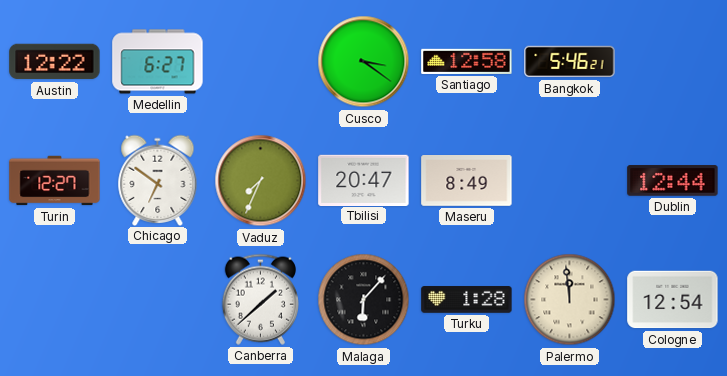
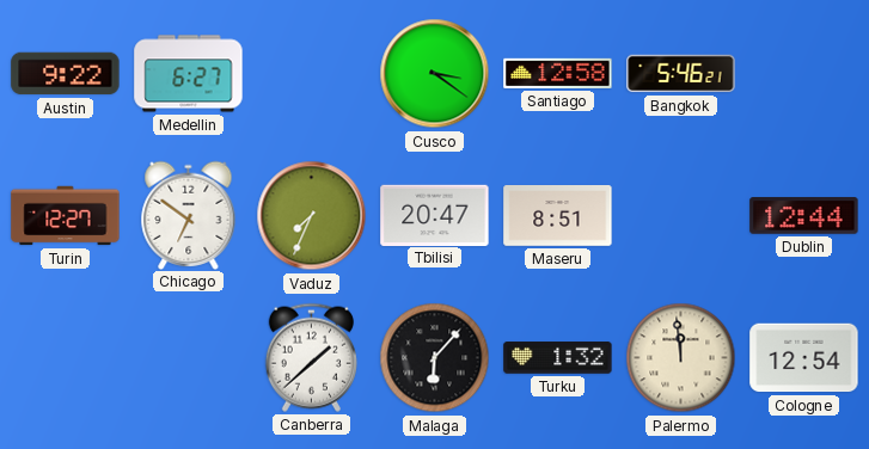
Austin: 12:22 -> 9:22 (66, 74)
Maseru: 8:49 -> 8:51 (558, 216)
Turku: 1:28 -> 1:32 (558, 358)
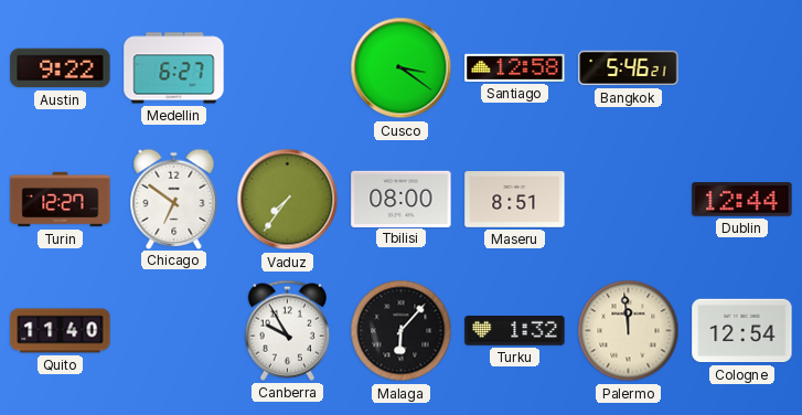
Vaduz: 7:34 -> 7:36 (288, 200)
Tbilisi: 20:47 -> 08:00 (402, 199)
Quito: none -> 11:40 (61, 331)
Canberra: 1:38 -> 9:55 (287, 330)
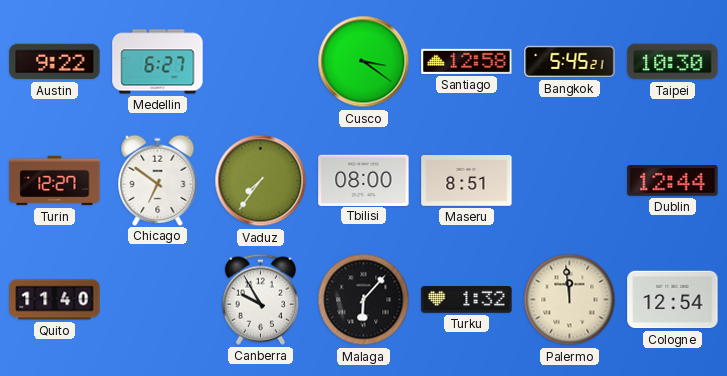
Bangkok: 5:46 -> 5:45 (570, 62)
Taipei: none -> 10:30 (673, 62)
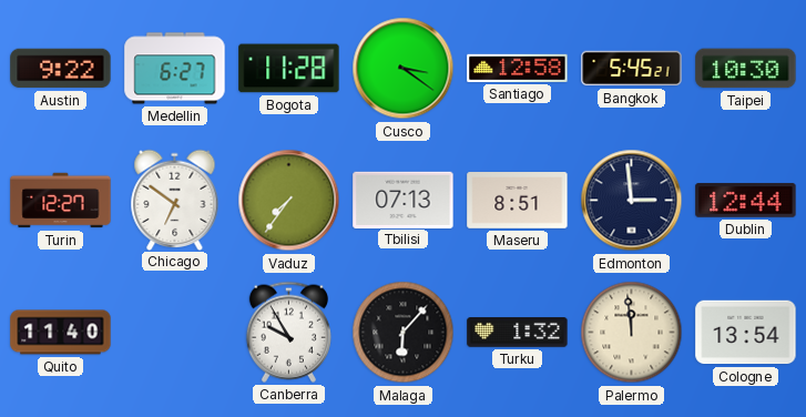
Bogota: none -> 11:28 (289, 69)
Tbilisi: 08:00 -> 07:13 (404, 200)
Edmonton: none -> 2:59 (632, 201)
Cologne: 12:54 -> 13:54 (746, 333)
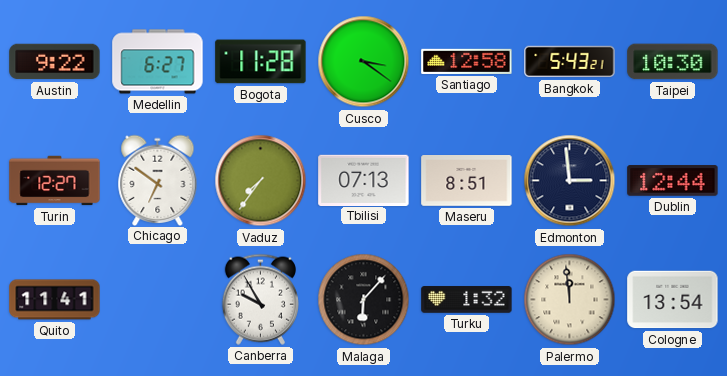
Bangkok: 5:45 -> 5:43 (570, 62)
Quito: 11:40 -> 11:41 (55, 300)
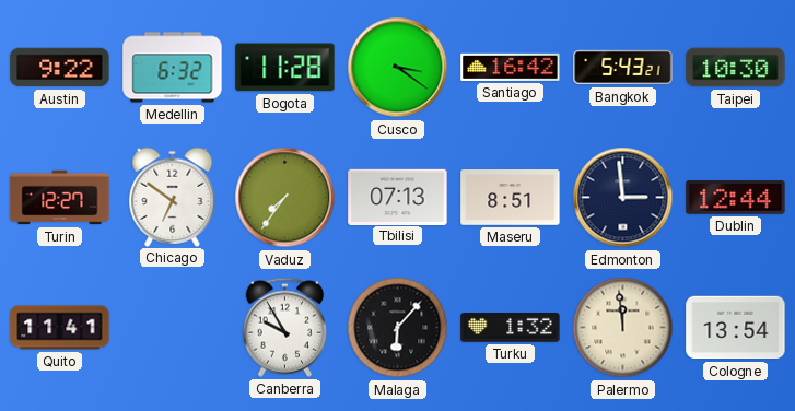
Medellin: 6:27 -> 6:32 (173, 68)
Santiago: 12:58 -> 16:42 (511, 67)
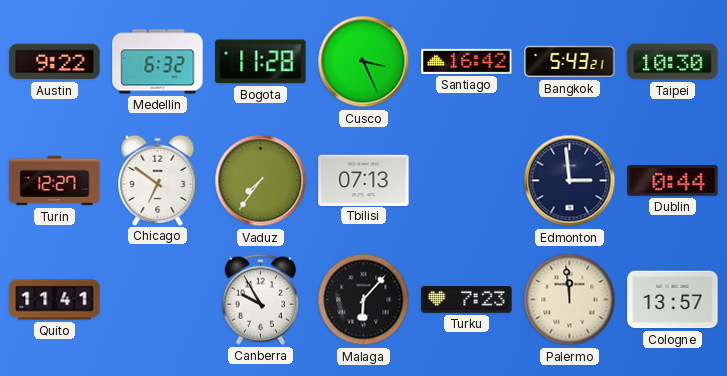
Cusco: 3:21 -> 3:26 (364, 62)
Maseru: 8:51 -> none (511, 198)
Dublin: 12:44 -> 0:44 (673, 181)
Turku: 1:32 -> 7:23 (467, 300)
Cologne: 13:54 -> 13:57 (673, 300)
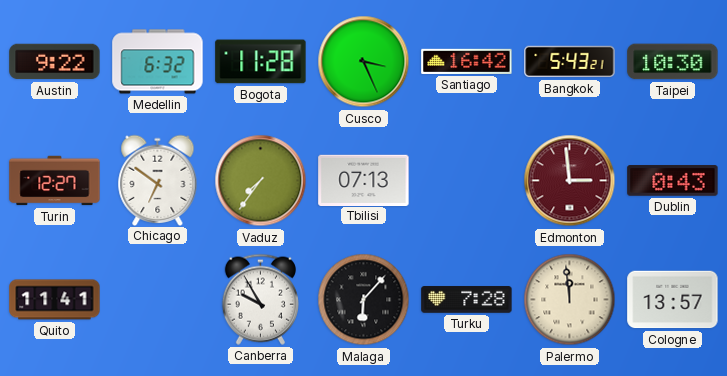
Edmonton dial: navy -> burgundy (570, 181)
Dublin: 0:44 -> 0:43 (673, 181)
Turku: 7:23 -> 7:28 (467, 300)
